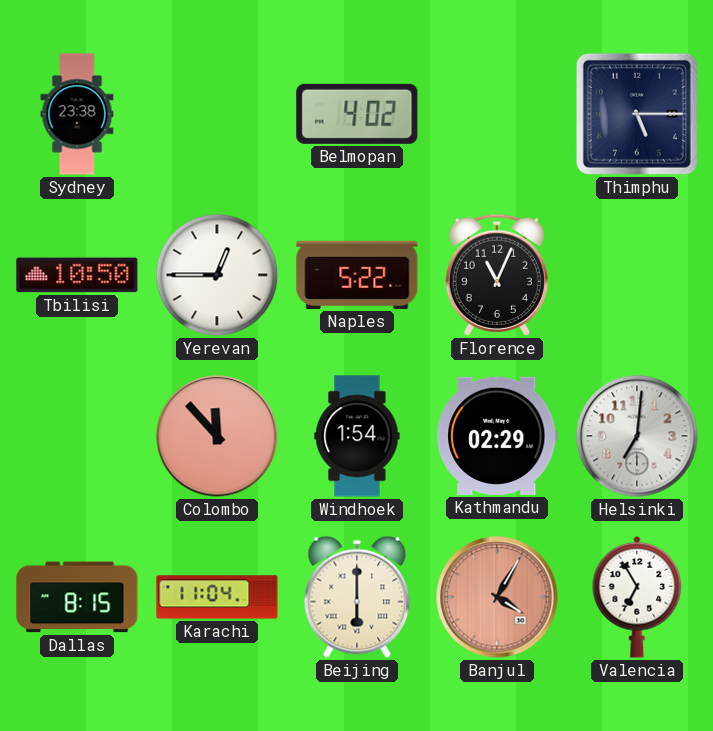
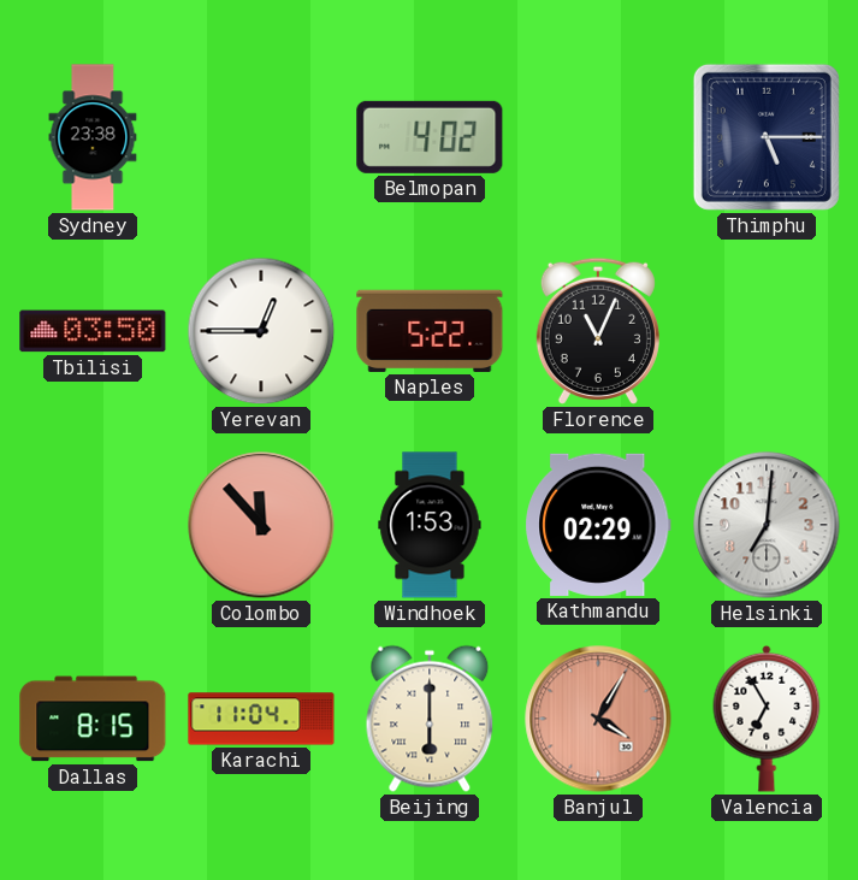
Tbilisi: 10:50 -> 03:50 (93, 331)
Windhoek: 1:54 -> 1:53 (430, 525)
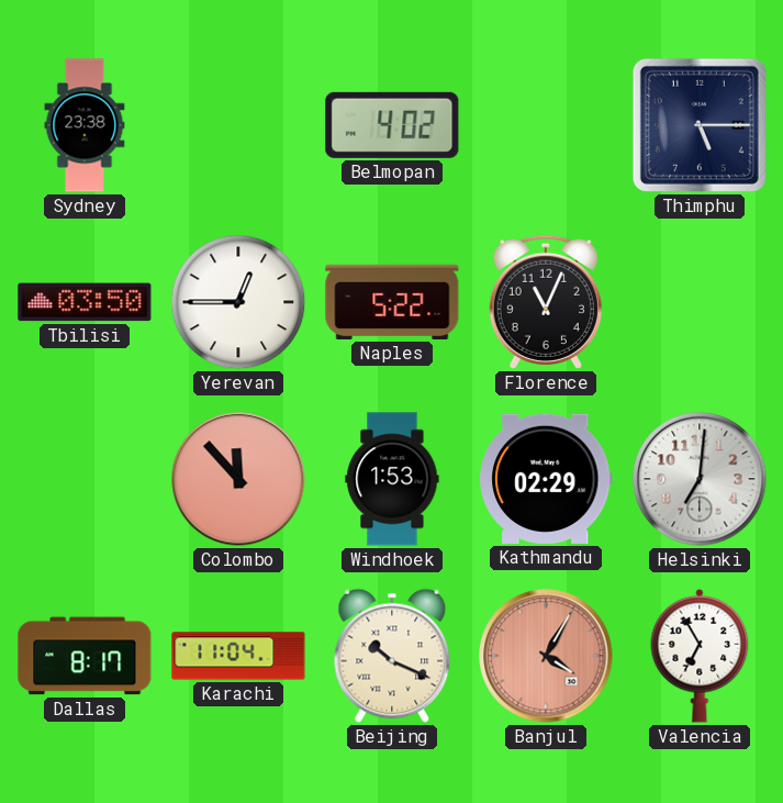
Dallas: 8:15 -> 8:17 (85, 656)
Beijing: 6:00 -> 10:19 (392, 656)
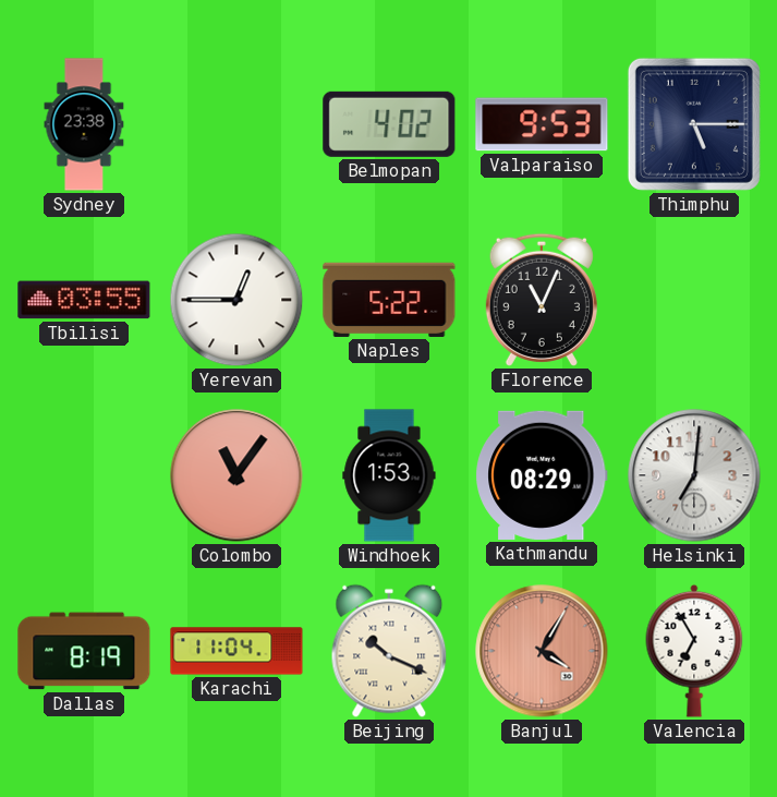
Valparaiso: none -> 9:53 (542, 124)
Tbilisi: 03:50 -> 03:55 (84, 300)
Colombo: 11:53 -> 11:06 (236, 475)
Kathmandu: 02:29 -> 08:29 (543, 475)
Dallas: 8:17 -> 8:19 (84, 651)
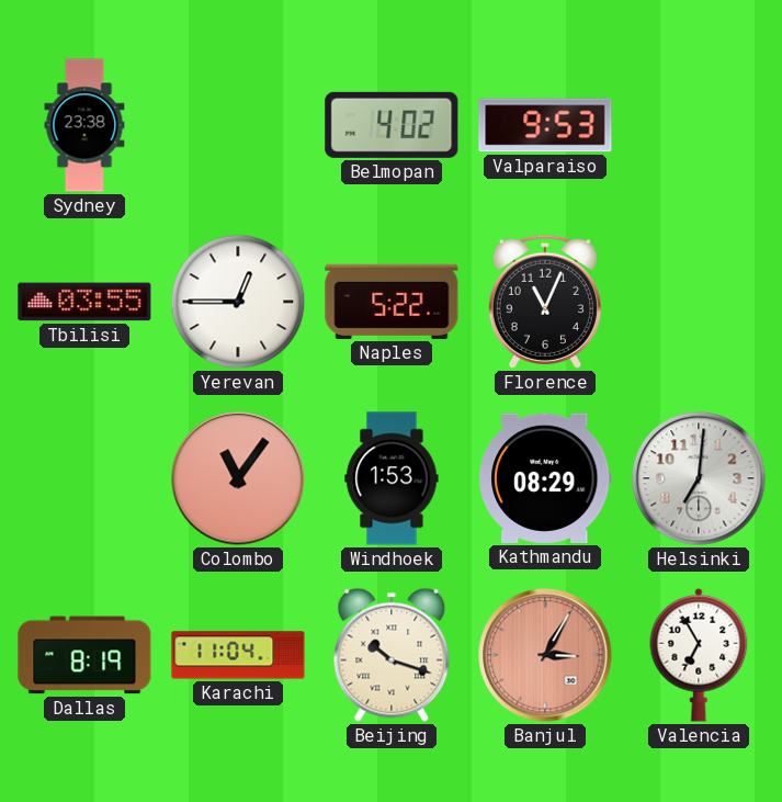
Thimphu: 5:15 -> none (694, 124)
Beijing: 10:19 -> 10:18 (392, 655)
Banjul: 4:05 -> 3:05 (545, 655)
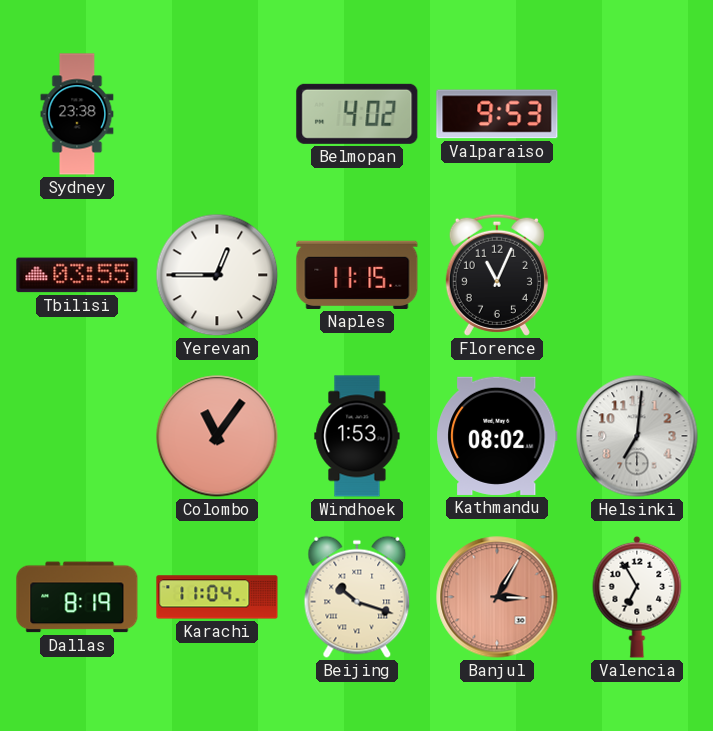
Naples: 5:22 -> 11:15 (357, 275)
Kathmandu: 08:29 -> 08:02 (498, 436)
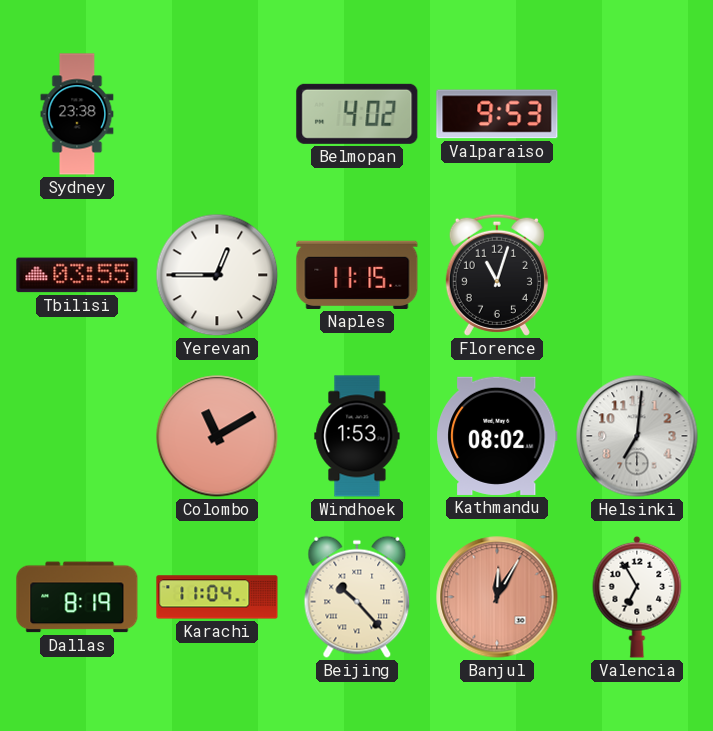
Florence: 11:04 -> 11:03 (497, 275)
Colombo: 11:06 -> 11:10 (217, 436)
Beijing: 10:18 -> 10:23 (357, 597)
Banjul: 3:05 -> 12:05 (497, 597)
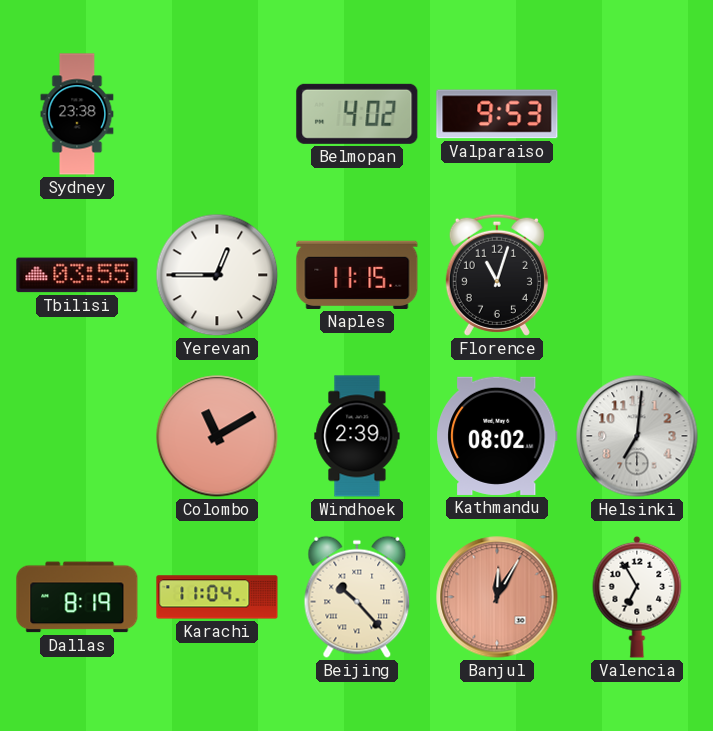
Windhoek: 1:53 -> 2:39 (357, 436)
